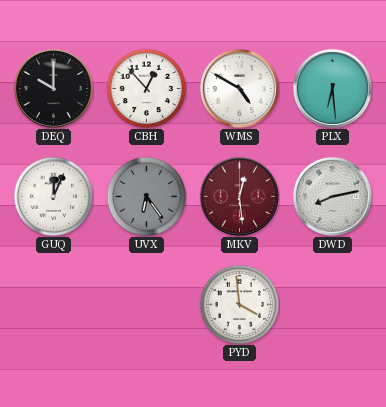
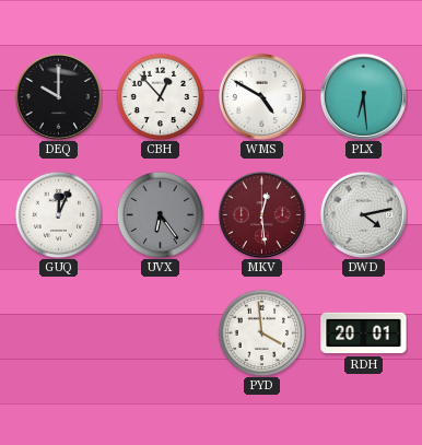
DWD: 8:13 -> 4:13 (363, 214)
RDH: none -> 20:01 (364, 333)
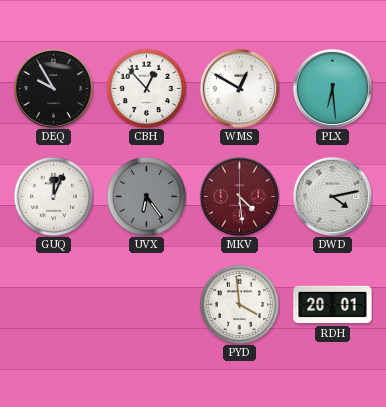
DEQ: 10:00 -> 9:55 (53, 88)
WMS: 4:50 -> 12:50 (239, 88)
MKV: 12:29 -> 4:29 (239, 196)
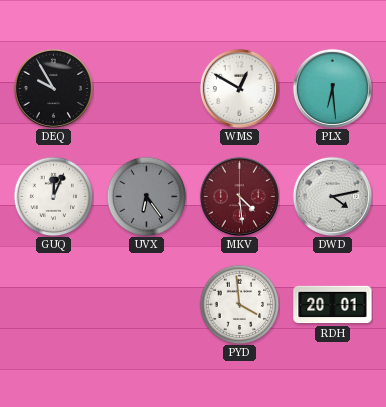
CBH: 12:53 -> none (146, 88)
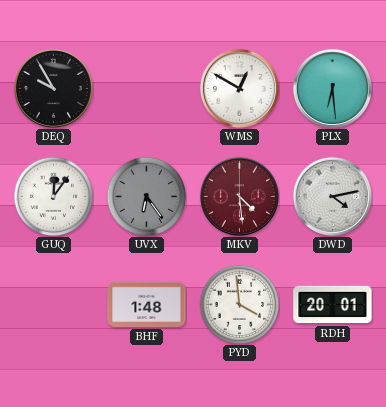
GUQ: 12:04 -> 12:06 (53, 196)
BHF: none -> 1:48 (147, 304)
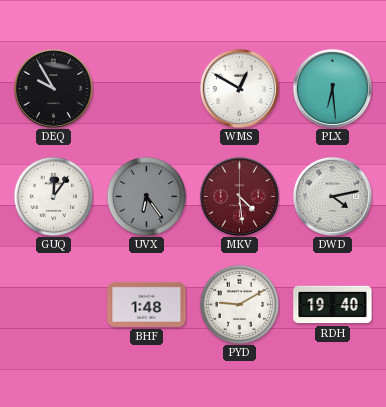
PYD: 3:59 -> 9:10 (239, 304)
RDH: 20:01 -> 19:40 (333, 305)
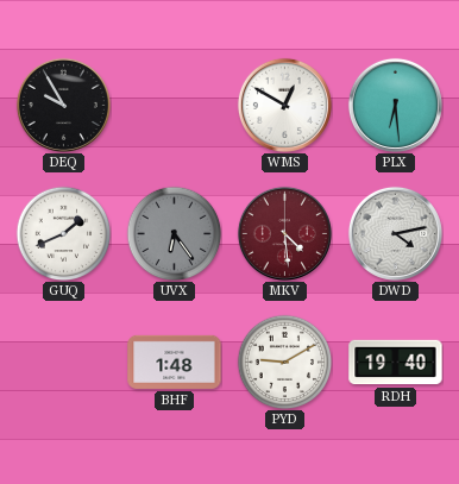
GUQ: 12:06 -> 1:41 (63, 233)
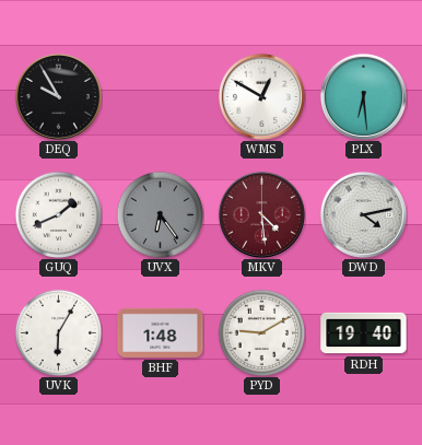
UVK: none -> 6:05 (58, 332)
